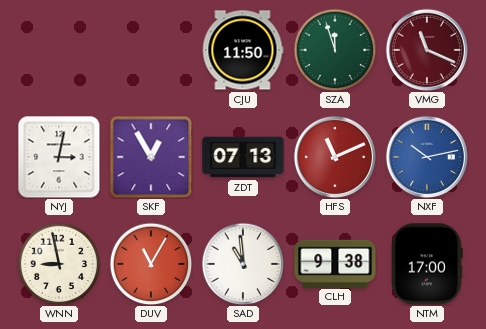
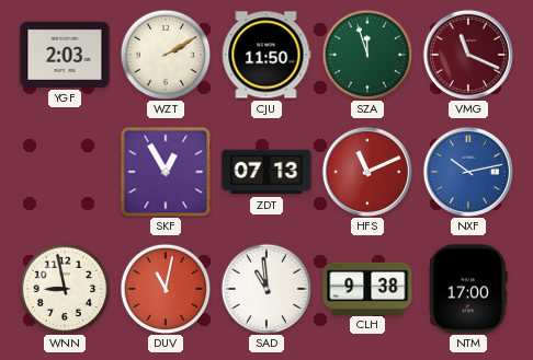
YGF: none -> 2:03 (65, 55)
WZT: none -> 2:10 (166, 55)
NYJ: 3:02 -> none (59, 157)
DUV: 11:05 -> 11:02 (166, 289)
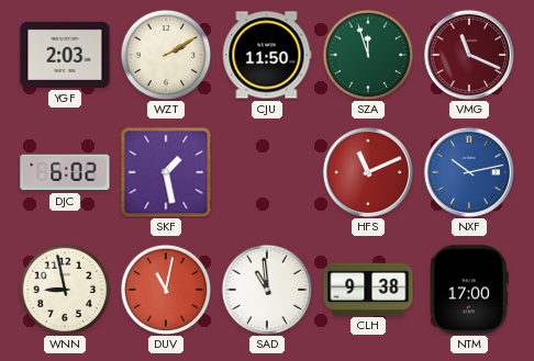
DJC: none -> 6:02 (65, 172)
SKF: 12:55 -> 1:28 (166, 172)
ZDT: 07:13 -> none (266, 172)
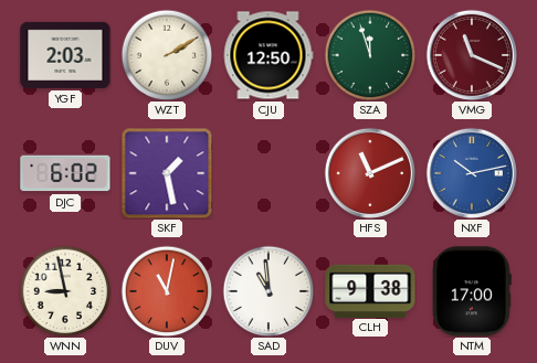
CJU: 11:50 -> 12:50 (268, 55)
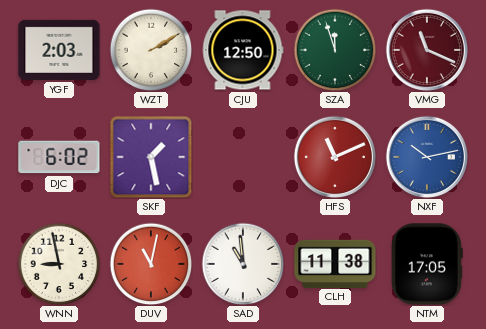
CLH: 9:38 -> 11:38 (335, 263)
NTM: 17:00 -> 17:05 (427, 264)
